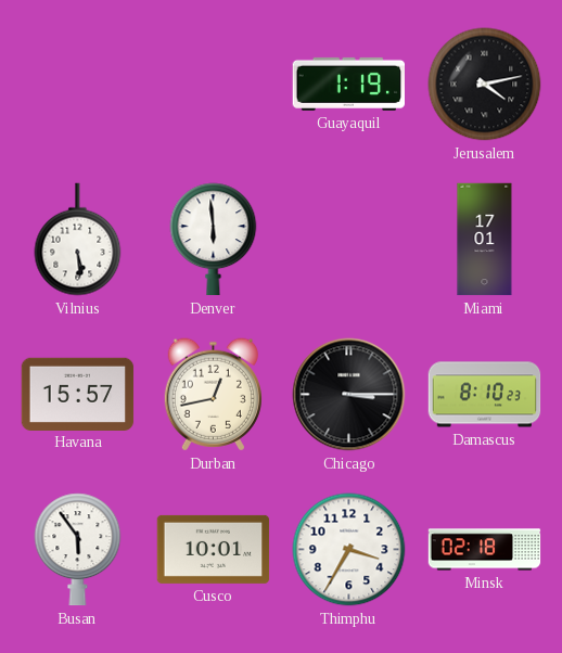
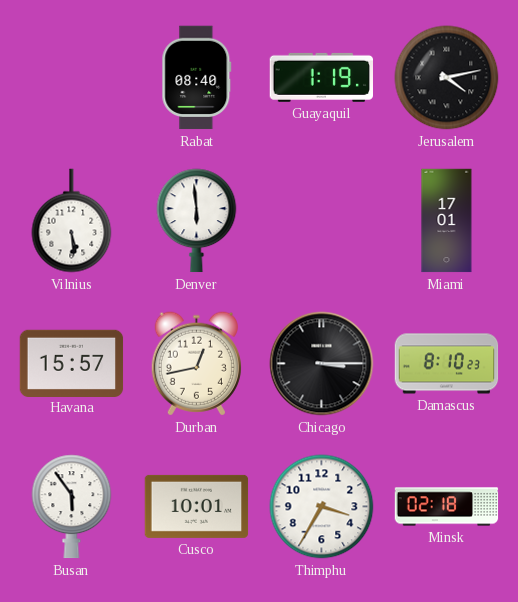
Rabat: none -> 08:40 (197, 78)
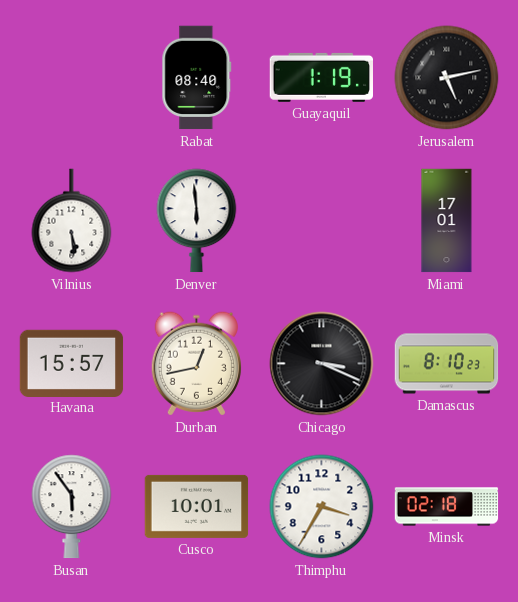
Jerusalem: 4:13 -> 5:13 (447, 78)
Chicago: 3:15 -> 3:19 (322, 364)
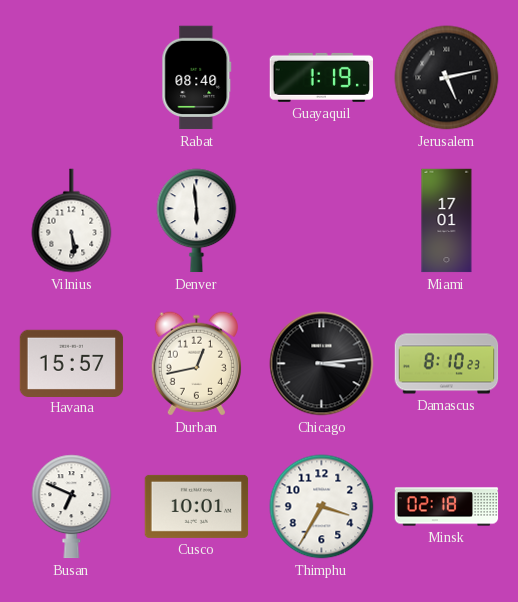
Chicago: 3:19 -> 3:14 (322, 364)
Busan: 5:54 -> 6:49 (72, 507)
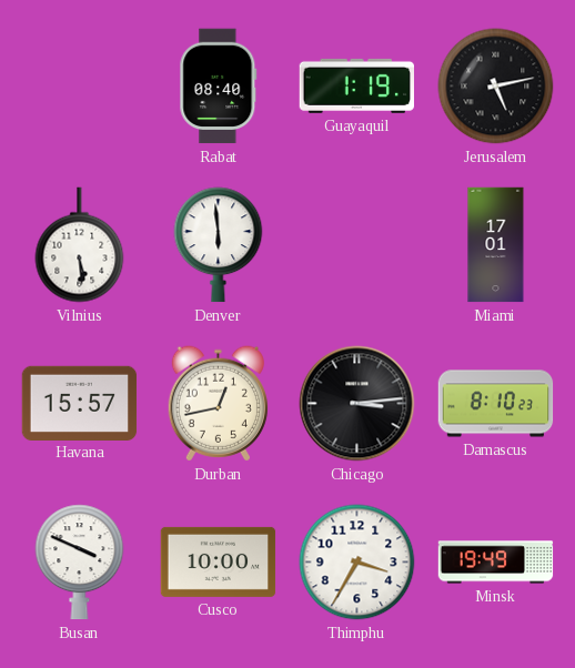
Busan: 6:49 -> 3:49 (80, 563)
Cusco: 10:01 -> 10:00 (219, 561)
Minsk: 02:18 -> 19:49 (496, 563)
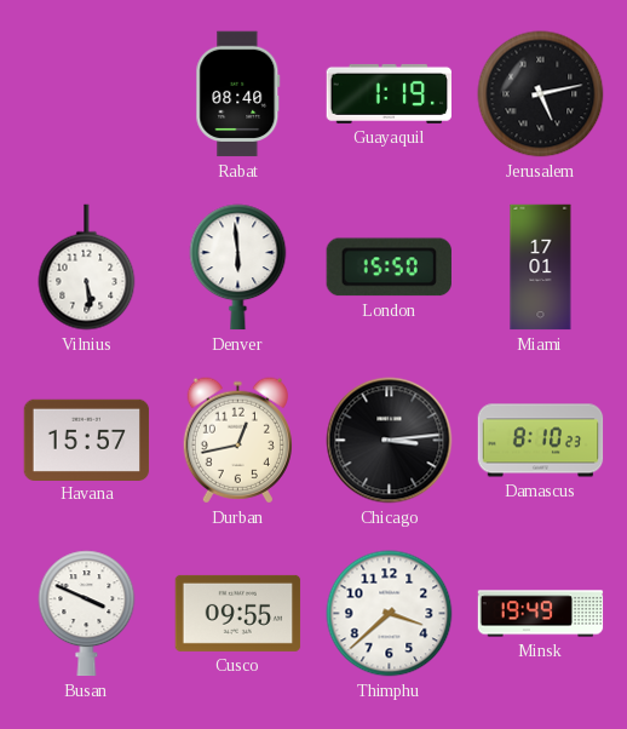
London: none -> 15:50 (389, 268)
Cusco: 10:00 -> 09:55 (238, 613)
Thimphu: 3:35 -> 3:38 (390, 614)
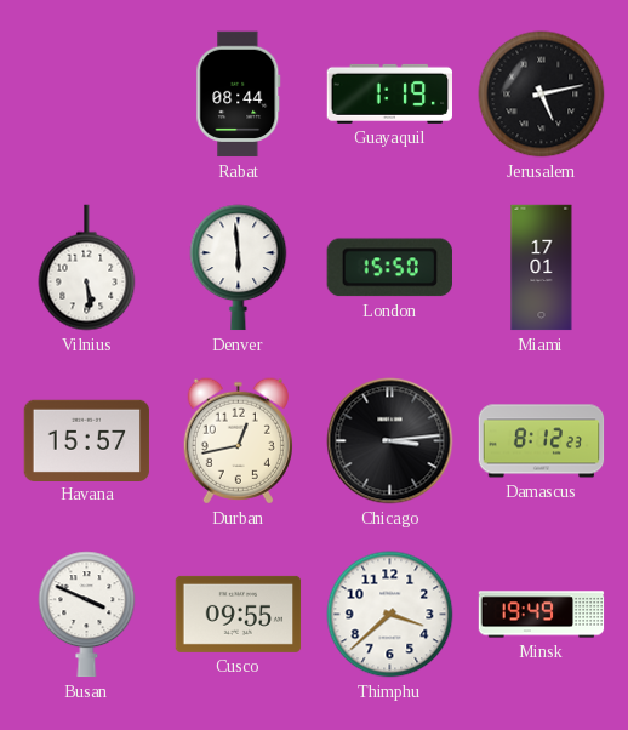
Rabat: 08:40 -> 08:44 (239, 95)
Damascus: 8:10 -> 8:12 (542, 441)
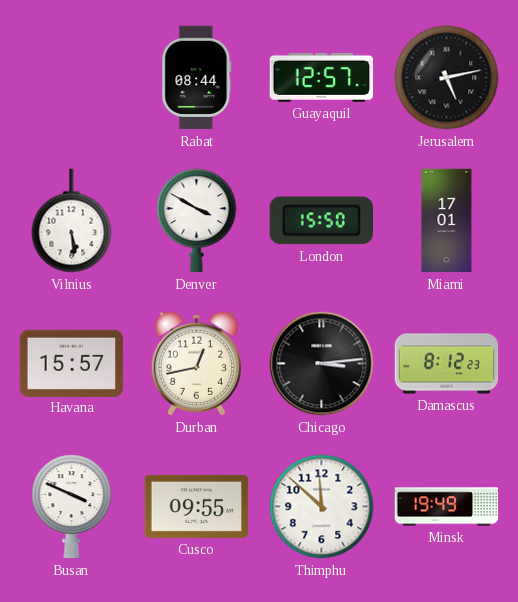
Guayaquil: 1:19 -> 12:57 (322, 77)
Denver: 5:59 -> 3:50 (197, 221)
Thimphu: 3:38 -> 11:52 (322, 507)
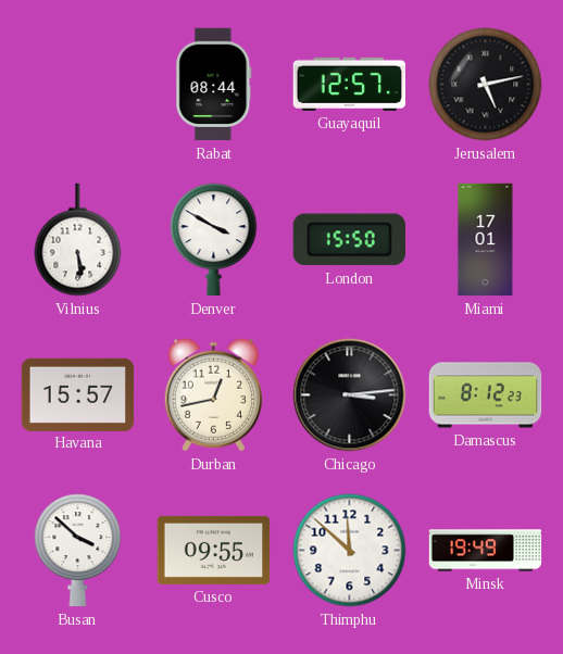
Busan: 3:49 -> 3:52 (78, 551)
